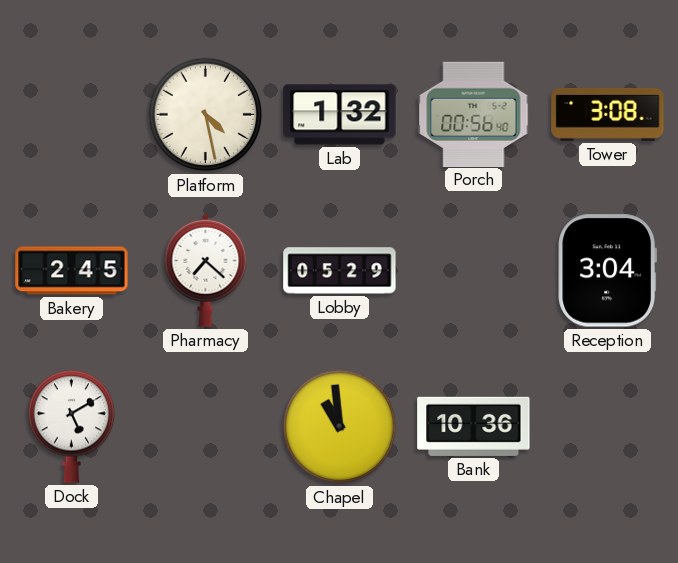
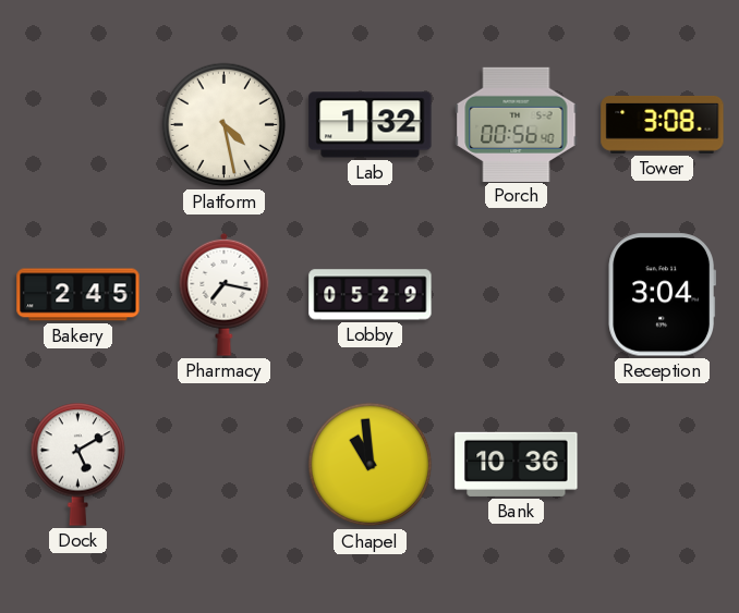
Pharmacy: 7:22 -> 7:17 (225, 294)
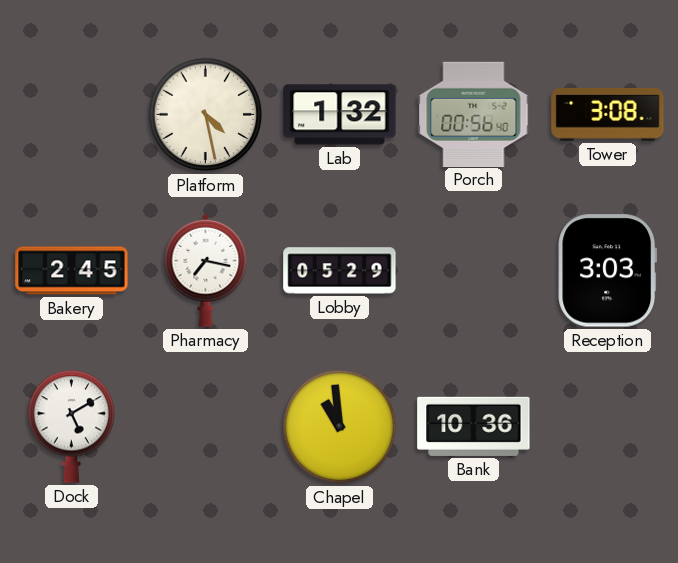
Reception: 3:04 -> 3:03 (607, 271)
